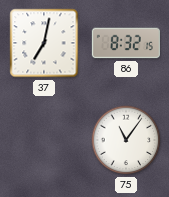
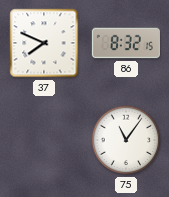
37: 7:02 -> 7:49 (44, 43)
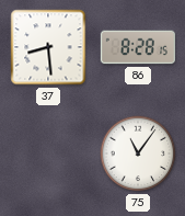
37: 7:49 -> 8:29 (48, 47)
86: 8:32 -> 8:28 (138, 47)
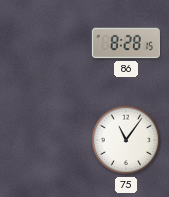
37: 8:29 -> none (48, 47)
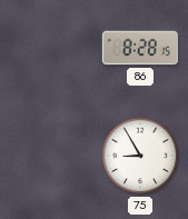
75: 11:06 -> 8:55 (140, 156)
